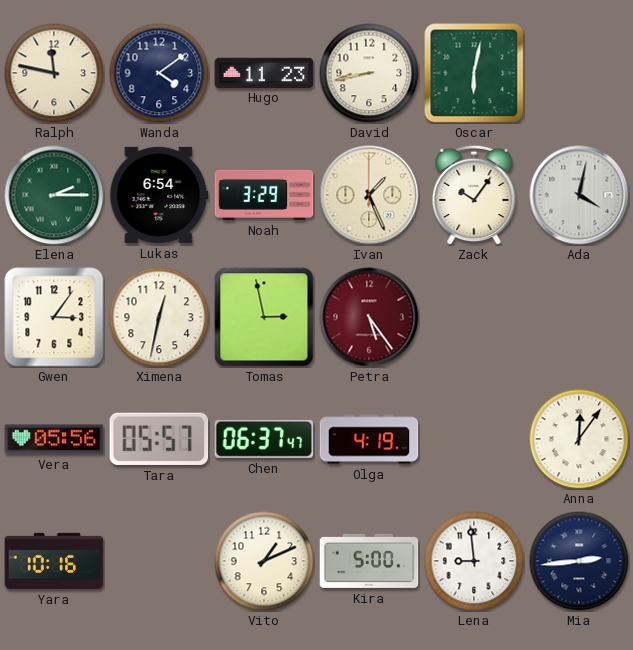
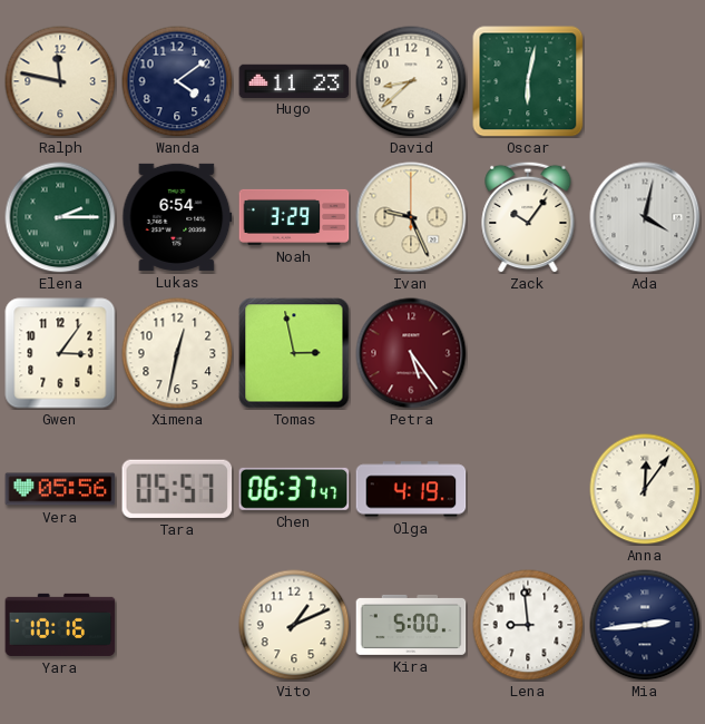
David: 8:43 -> 8:38 (411, 81)
Ivan: 1:26 -> 9:26 (411, 217)
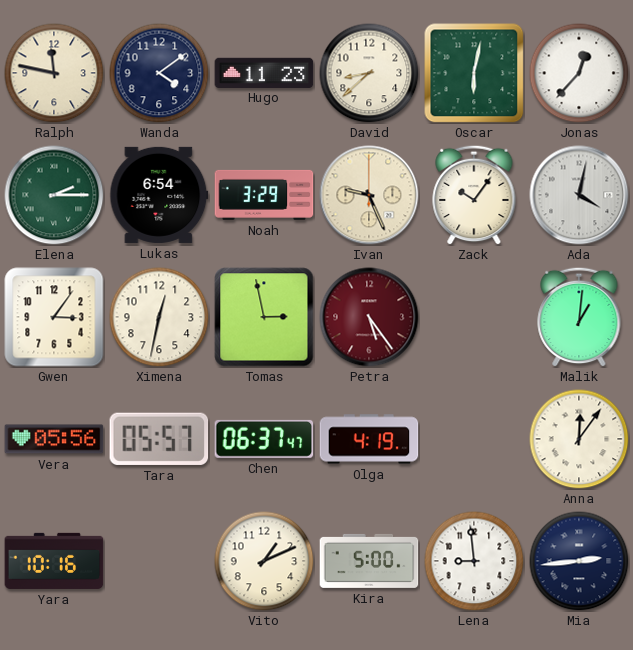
Jonas: none -> 12:37 (579, 73)
Malik: none -> 1:01 (579, 317)
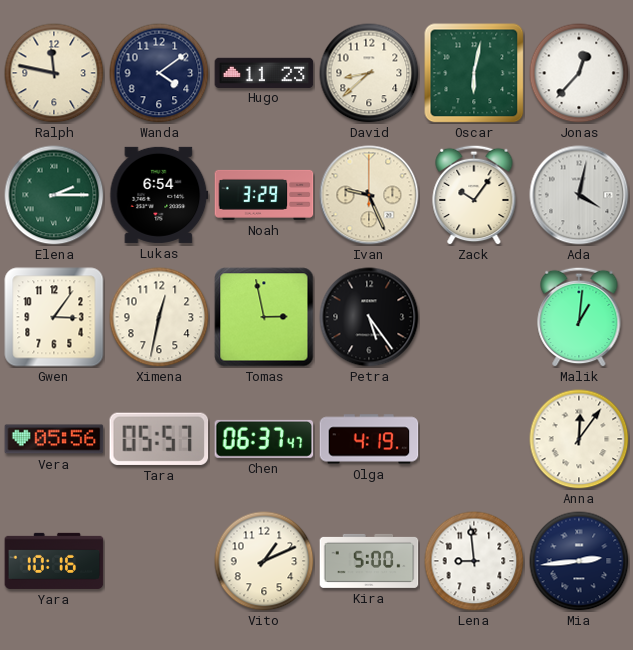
Petra dial: burgundy -> black (369, 317)
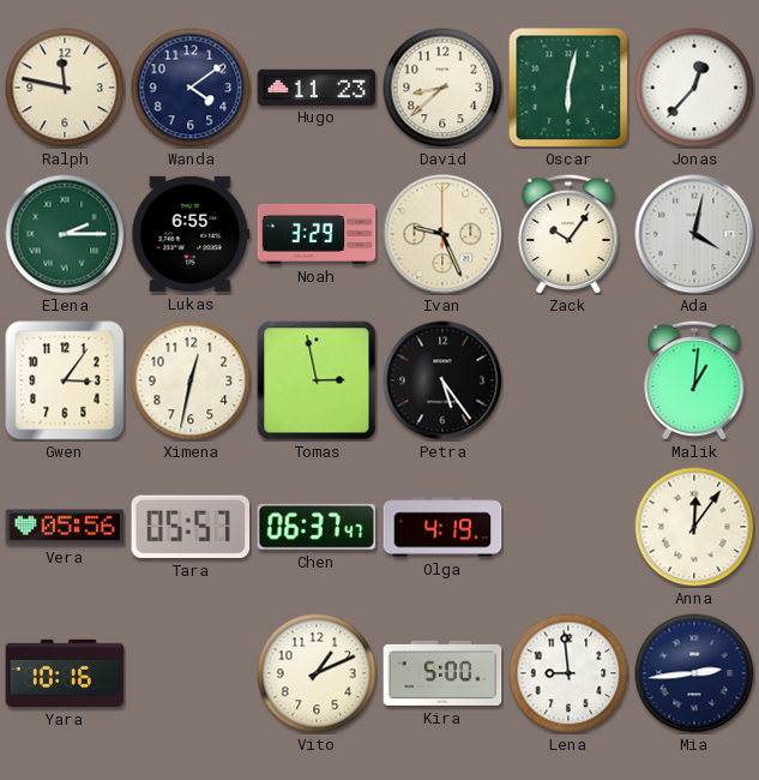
Lukas: 6:54 -> 6:55 (191, 234)
